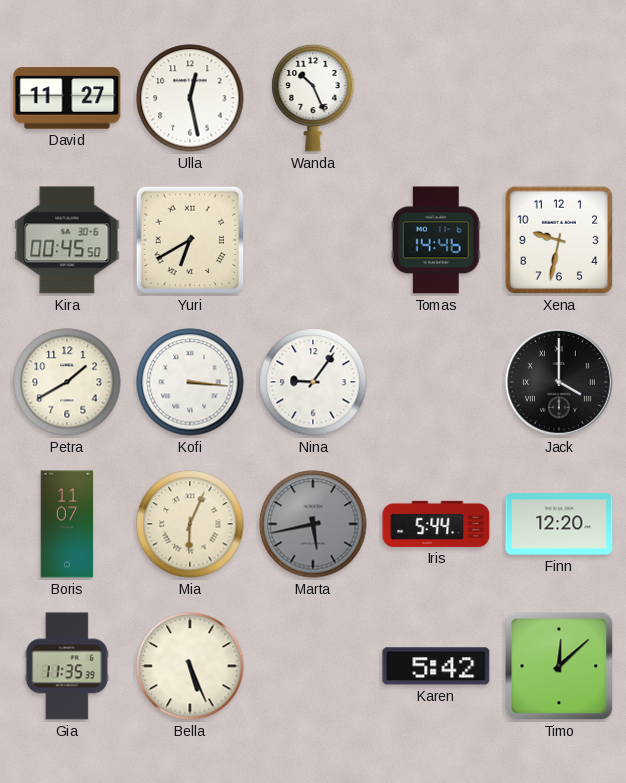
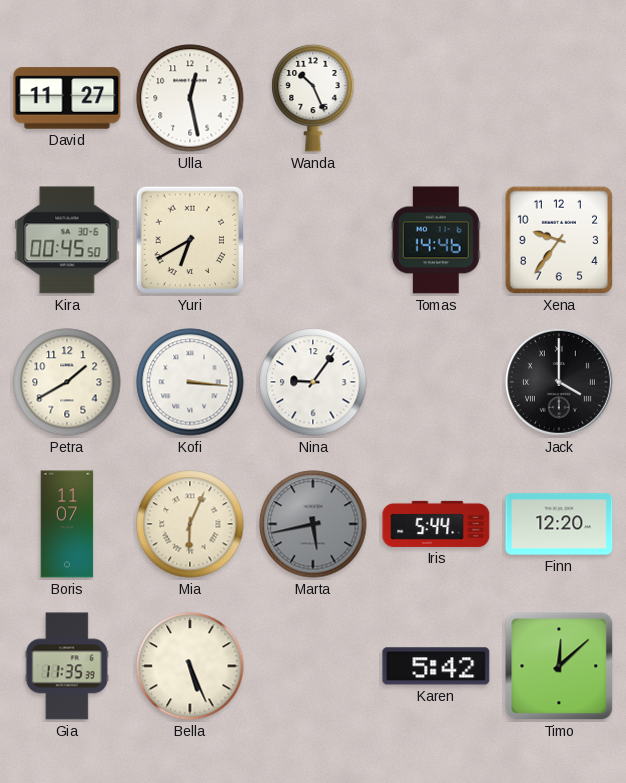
Xena: 9:32 -> 9:36 (559, 240)
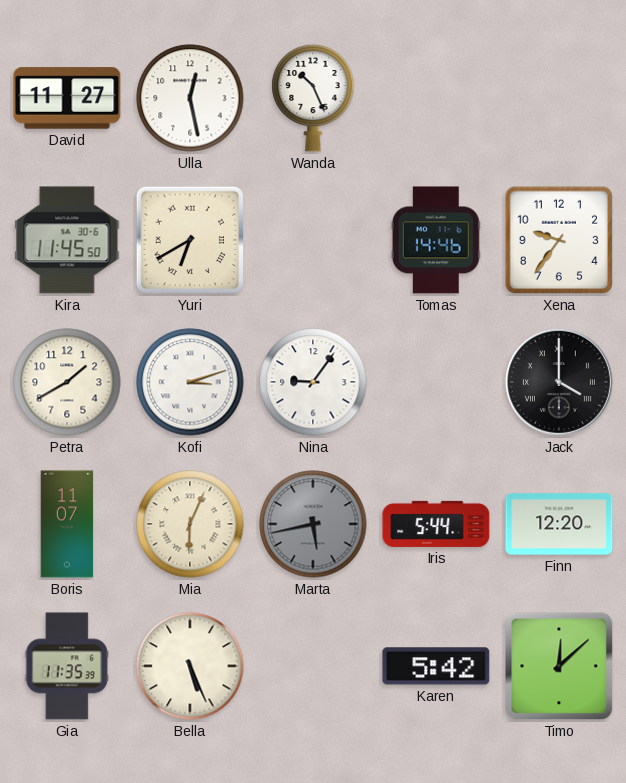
Kira: 00:45 -> 11:45 (67, 240)
Kofi: 3:16 -> 3:12 (190, 382)
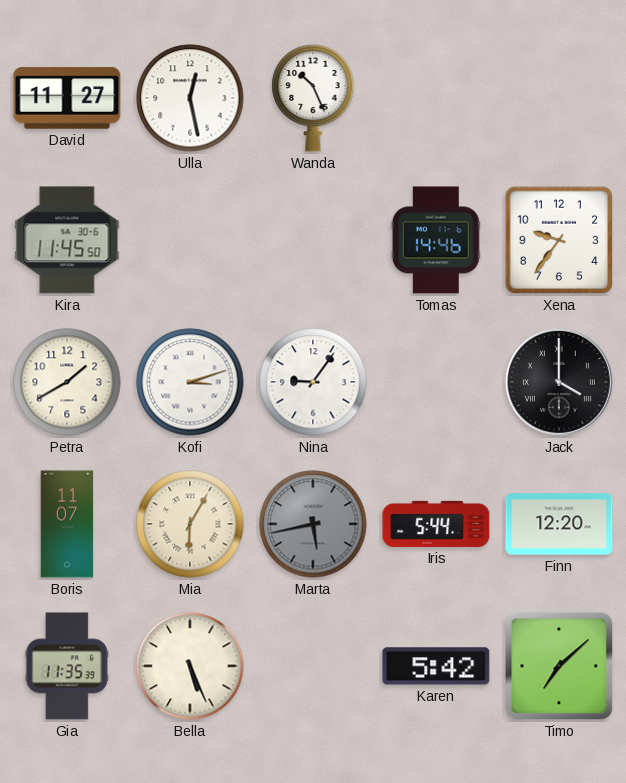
Yuri: 6:40 -> none (190, 240)
Mia: 6:04 -> 6:05 (190, 524)
Timo: 12:08 -> 7:08 (559, 666)
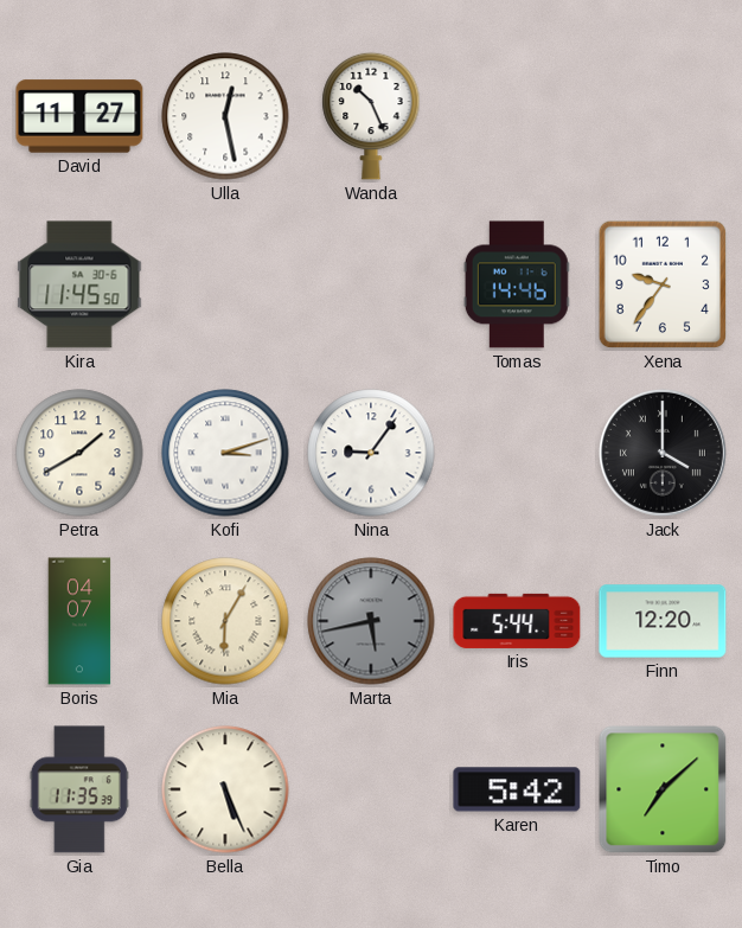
Boris: 11:07 -> 04:07 (79, 621)
